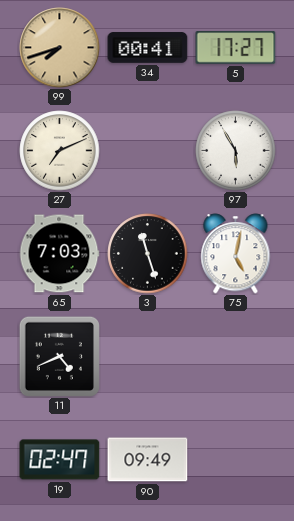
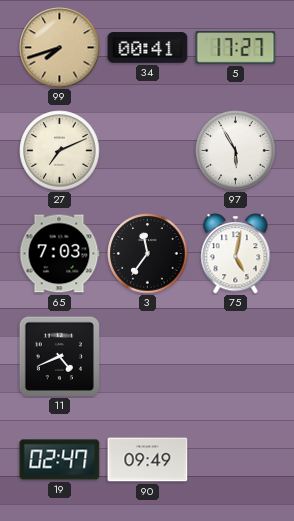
3: 11:27 -> 11:36 (148, 254)
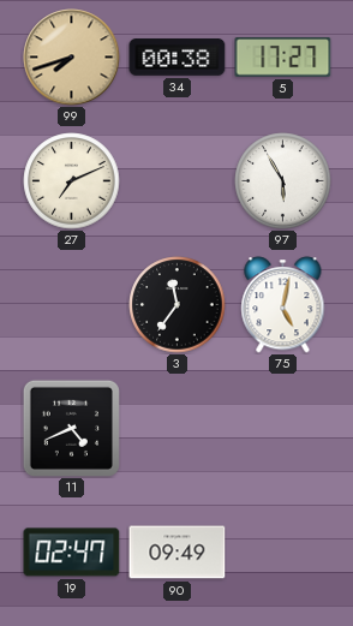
34: 00:41 -> 00:38 (178, 58)
65: 7:03 -> none (59, 254)
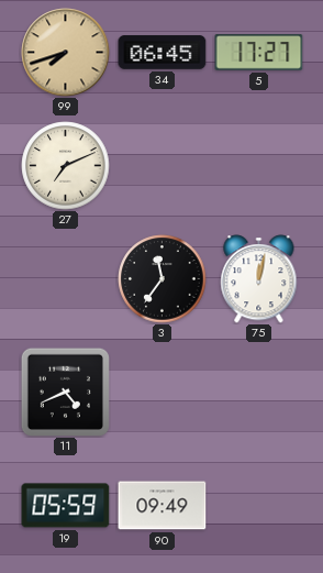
34: 00:38 -> 06:45 (163, 53)
97: 5:55 -> none (283, 181)
75: 5:02 -> 12:02 (259, 279)
19: 02:47 -> 05:59 (66, 506)
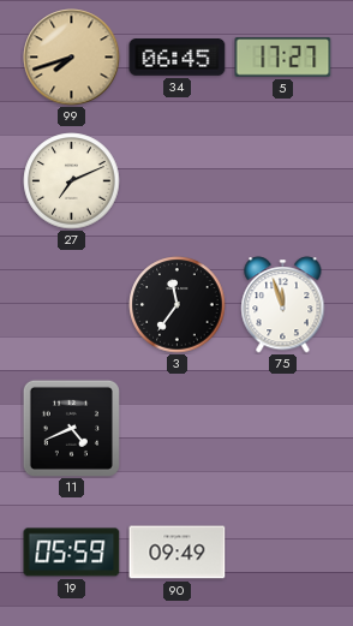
75: 12:02 -> 11:57 (283, 305)
